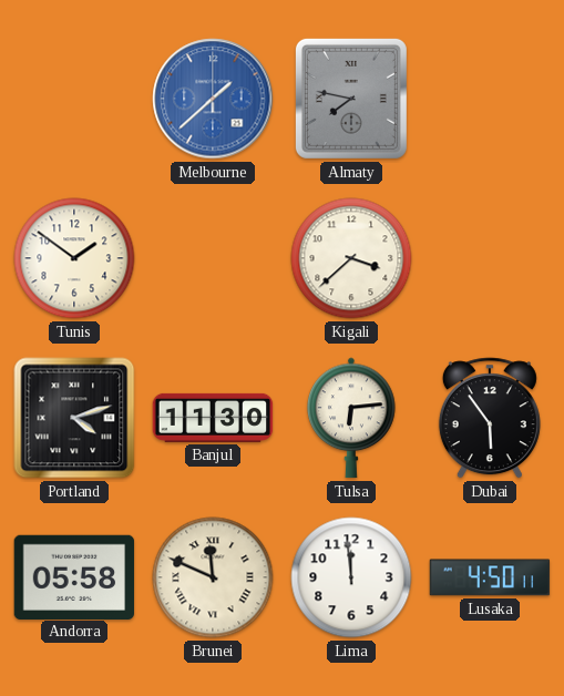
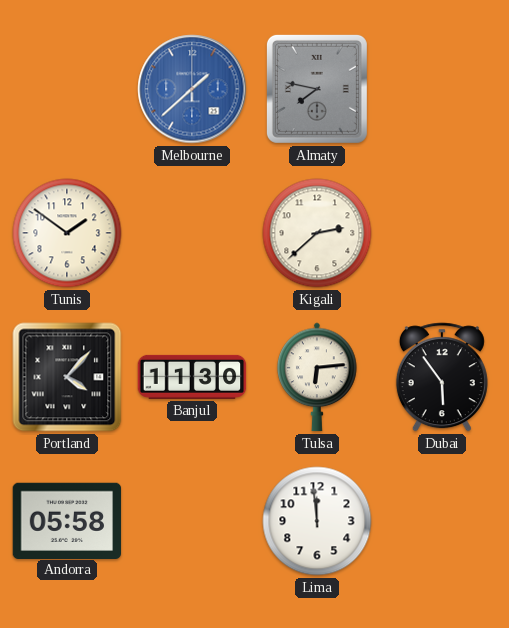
Kigali: 3:38 -> 2:38 (317, 233)
Portland: 4:12 -> 4:07 (67, 377)
Brunei: 11:49 -> none (213, 577)
Lusaka: 4:50 -> none (490, 577)
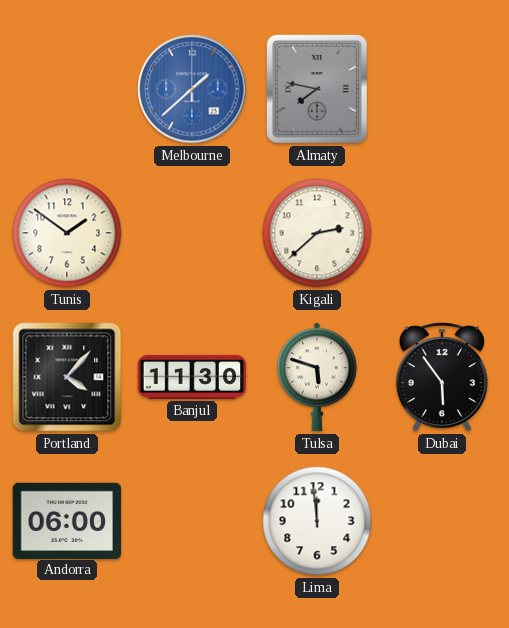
Tulsa: 6:14 -> 5:48 (317, 377)
Andorra: 05:58 -> 06:00 (67, 520)
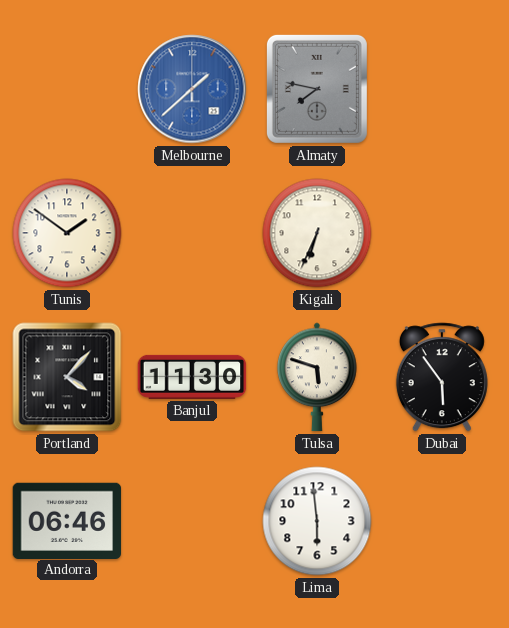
Kigali: 2:38 -> 6:34 (317, 233)
Andorra: 06:00 -> 06:46 (67, 520)
Lima: 11:59 -> 5:59 (317, 521)
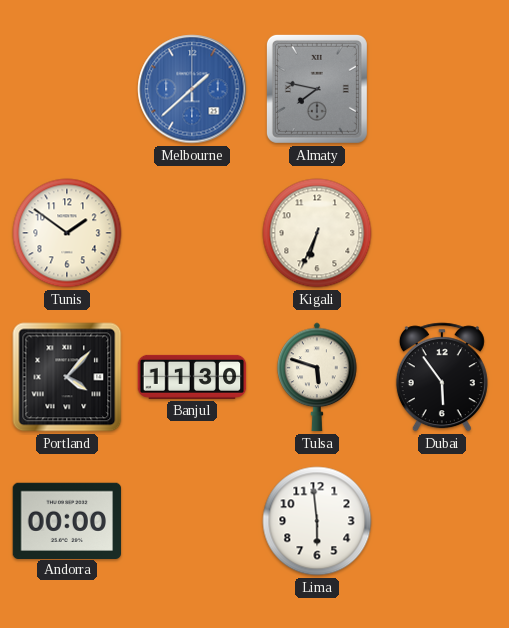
Andorra: 06:46 -> 00:00 (67, 520)
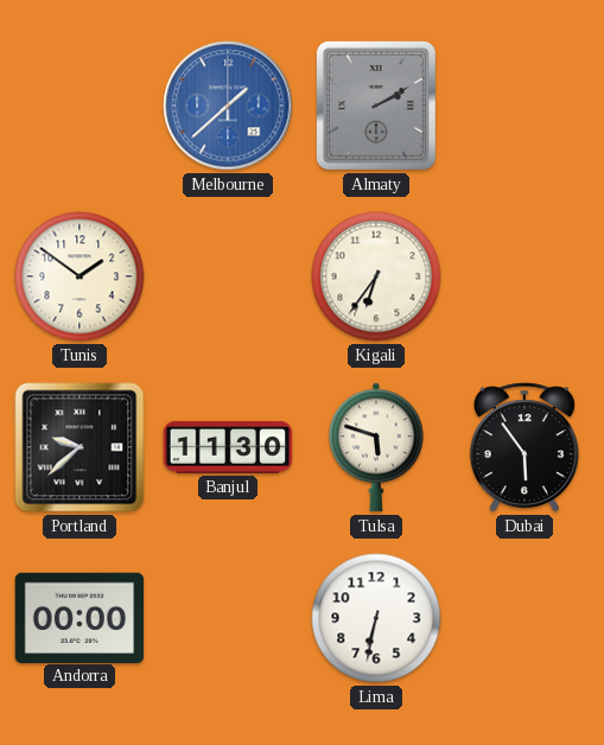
Almaty: 7:47 -> 2:10 (376, 106)
Kigali: 6:34 -> 6:36 (376, 276)
Portland: 4:07 -> 9:38 (80, 447)
Lima: 5:59 -> 6:32 (376, 618)
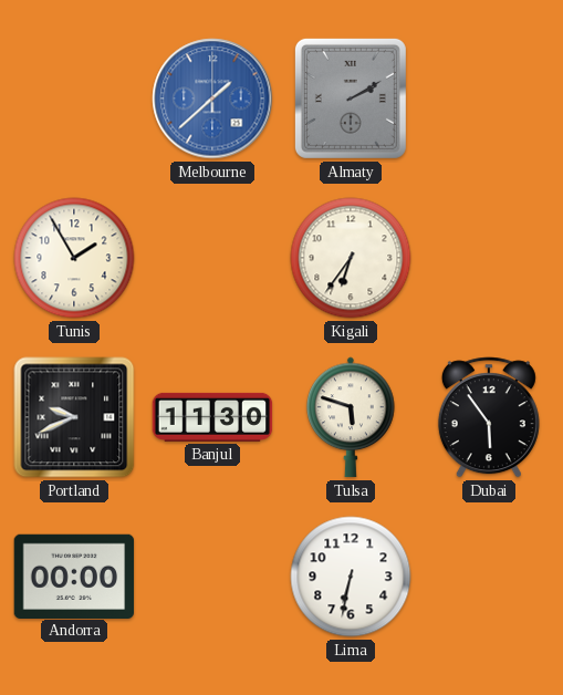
Tunis: 1:51 -> 1:55 (74, 258)
Portland: 9:38 -> 9:41 (74, 417)
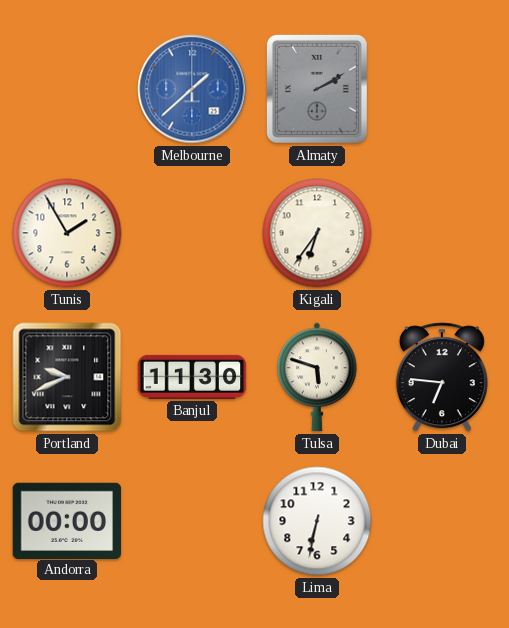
Dubai: 5:54 -> 6:46 (442, 377)
